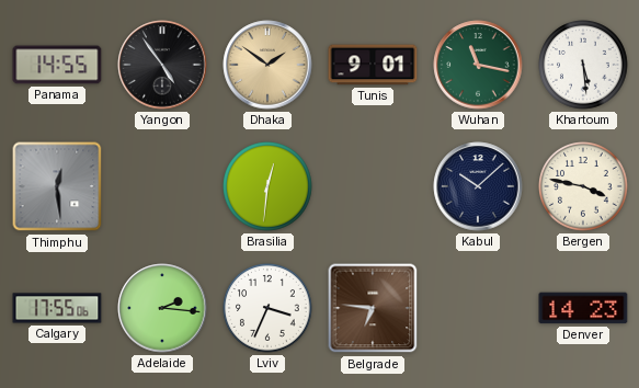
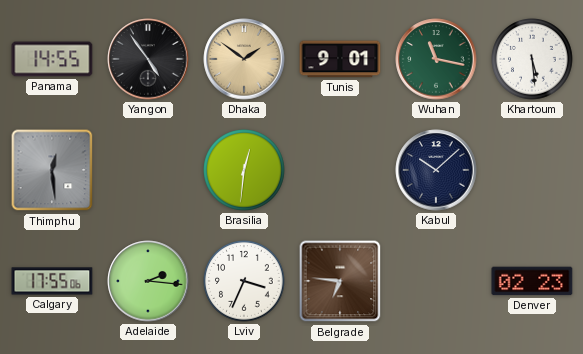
Bergen: 3:47 -> none (583, 186)
Denver: 14:23 -> 02:23 (532, 281)
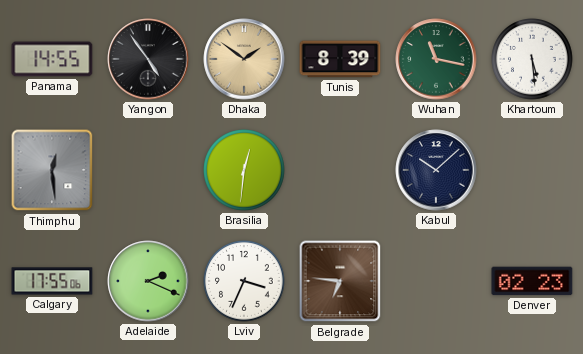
Tunis: 9:01 -> 8:39 (340, 59)
Adelaide: 2:16 -> 2:19 (148, 281)
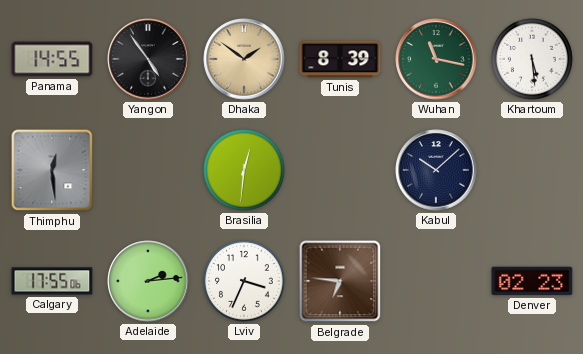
Adelaide: 2:19 -> 2:14 (148, 281)
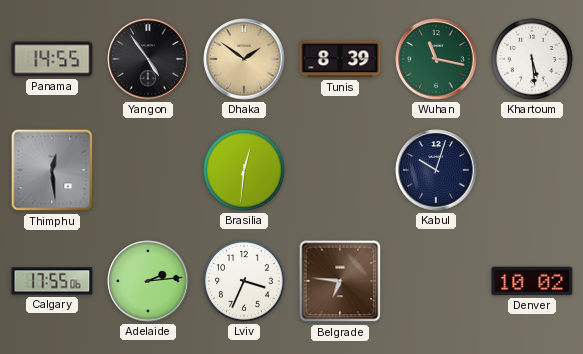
Kabul: 10:08 -> 10:03 (436, 170)
Denver: 02:23 -> 10:02 (532, 281)
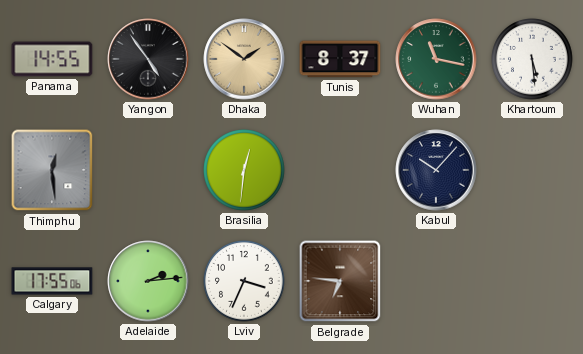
Tunis: 8:39 -> 8:37 (340, 59)
Kabul: 10:03 -> 10:07 (436, 170)
Denver: 10:02 -> none (532, 281)
